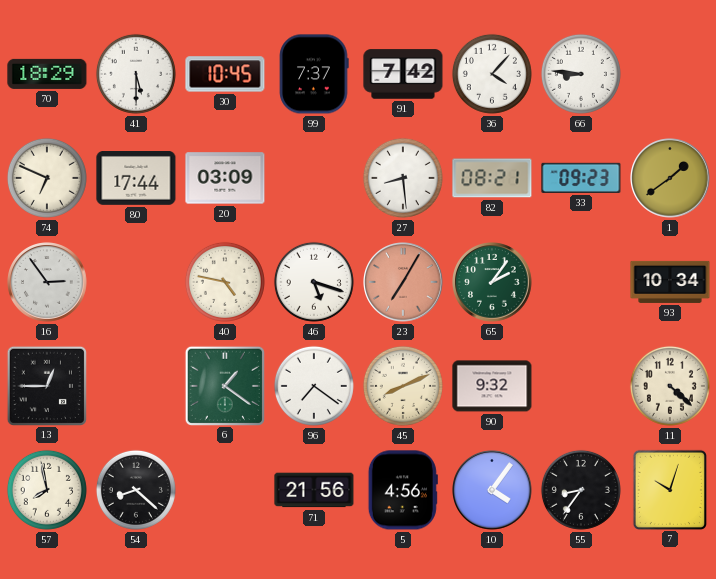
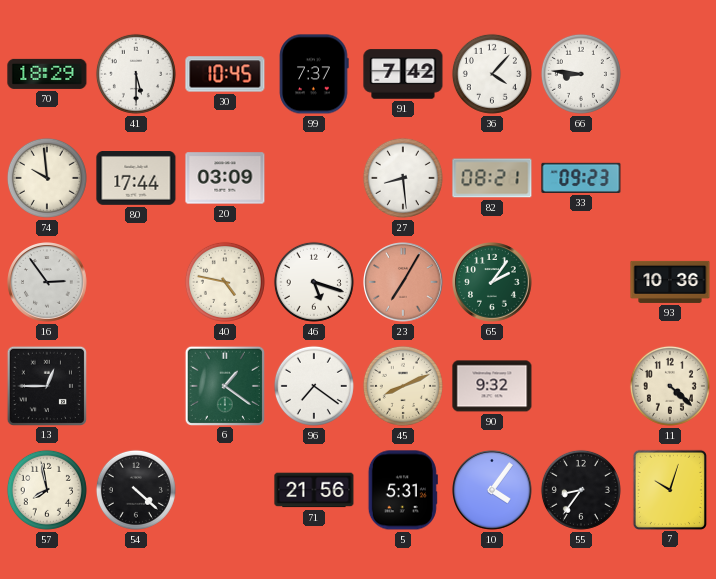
74: 6:49 -> 9:59 (47, 178)
1: 1:39 -> none (670, 178)
93: 10:34 -> 10:36 (670, 282)
54: 8:22 -> 4:22 (136, 490)
5: 4:56 -> 5:31 (403, 490)
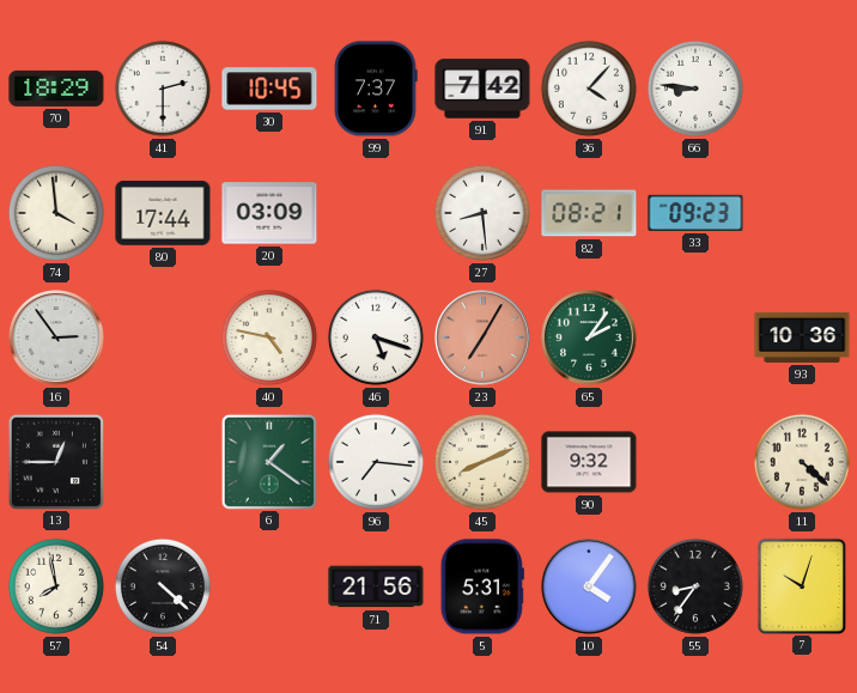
41: 5:30 -> 2:30 (163, 89)
74: 9:59 -> 3:59 (56, 213)
96: 7:21 -> 7:16 (376, 462)
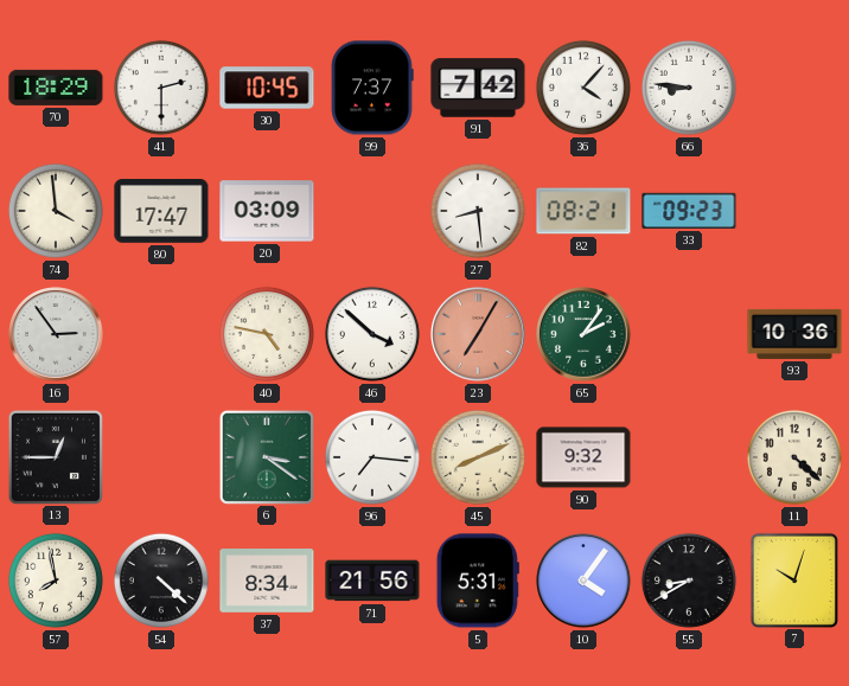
80: 17:44 -> 17:47 (161, 212)
46: 5:18 -> 3:52 (372, 334)
6: 1:21 -> 3:21 (266, 456)
37: none -> 8:34 (267, 581)
55: 8:36 -> 8:40 (689, 581)
